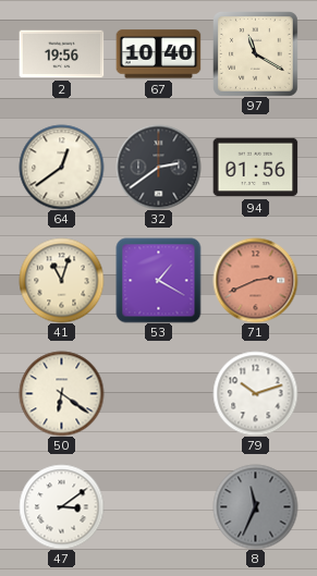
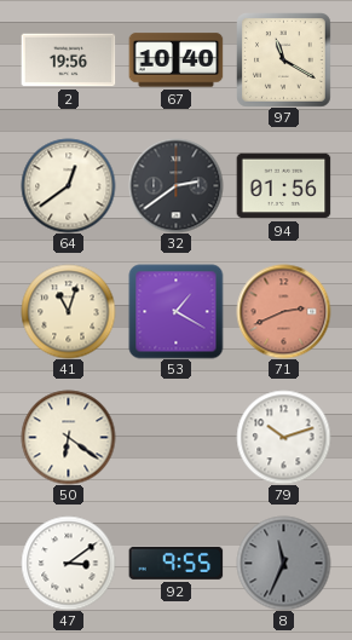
92: none -> 9:55 (175, 563)
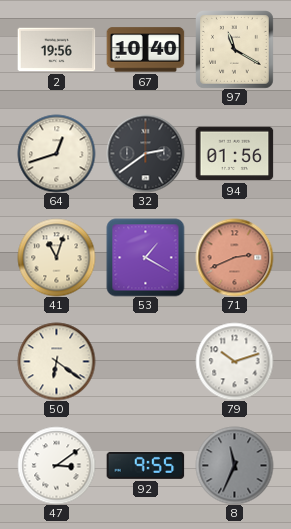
64: 12:39 -> 12:42 (56, 153)
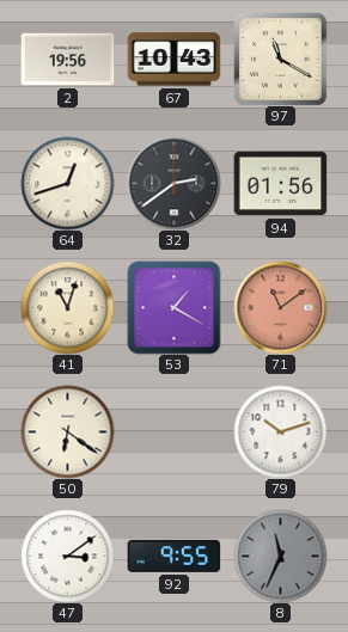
67: 10:40 -> 10:43 (173, 60)
71: 2:41 -> 11:09 (280, 307)
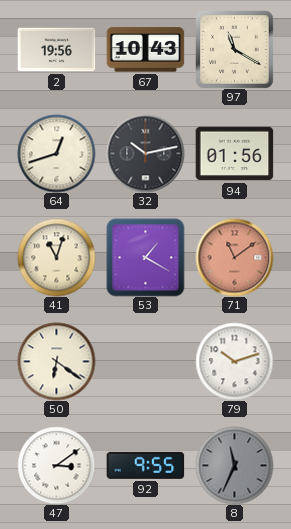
32: 2:39 -> 10:13 (145, 153)
